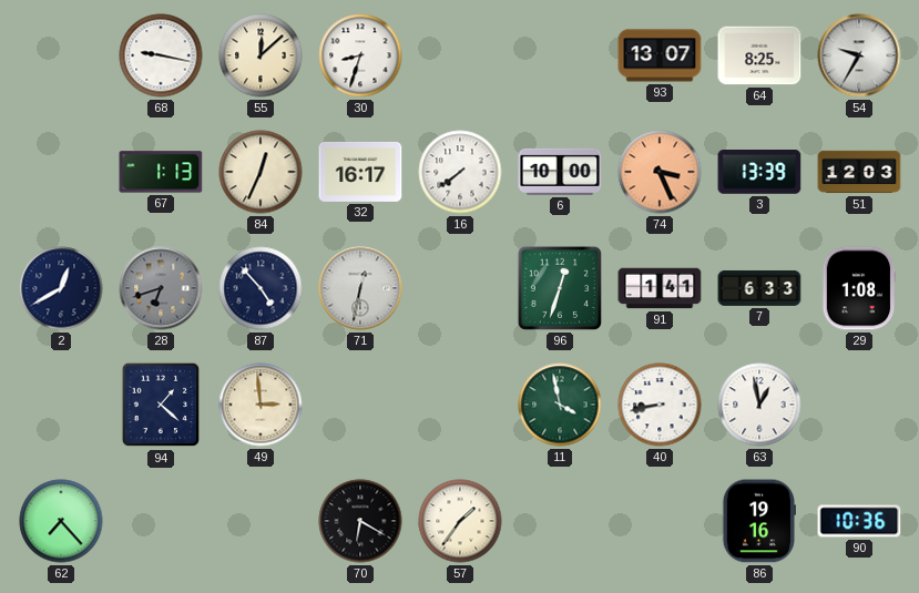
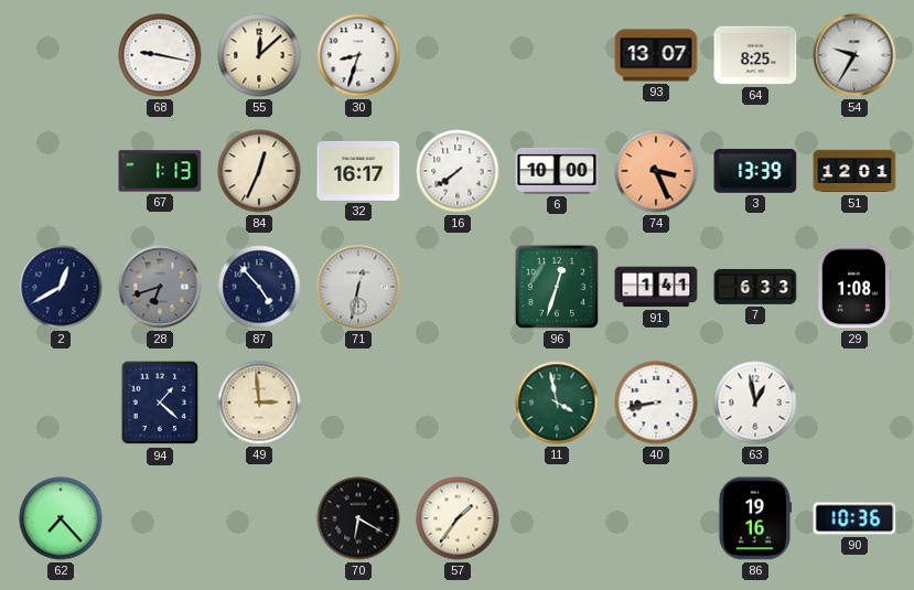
51: 12:03 -> 12:01 (854, 171)
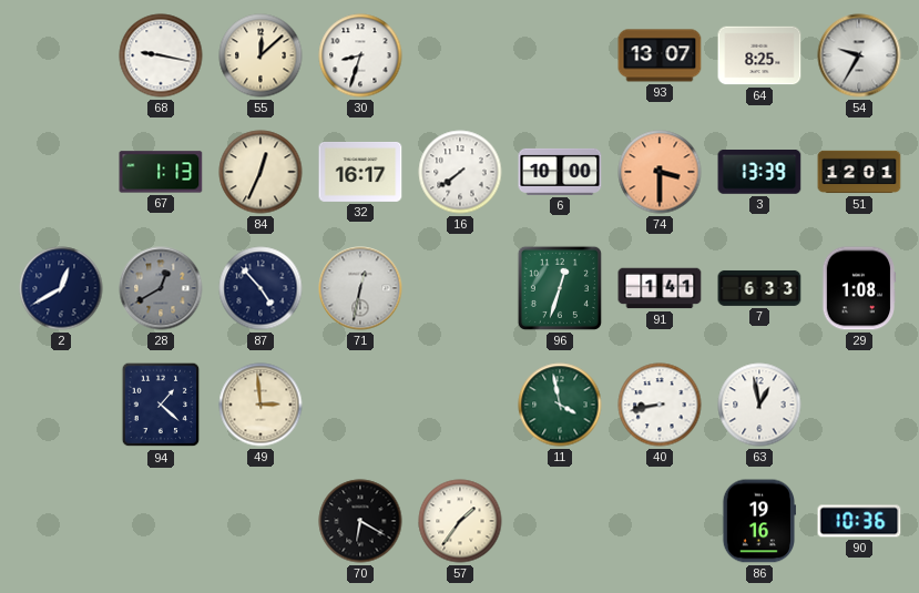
74: 3:26 -> 3:30 (660, 172)
28: 6:42 -> 12:40 (161, 288)
62: 7:23 -> none (61, 518)
